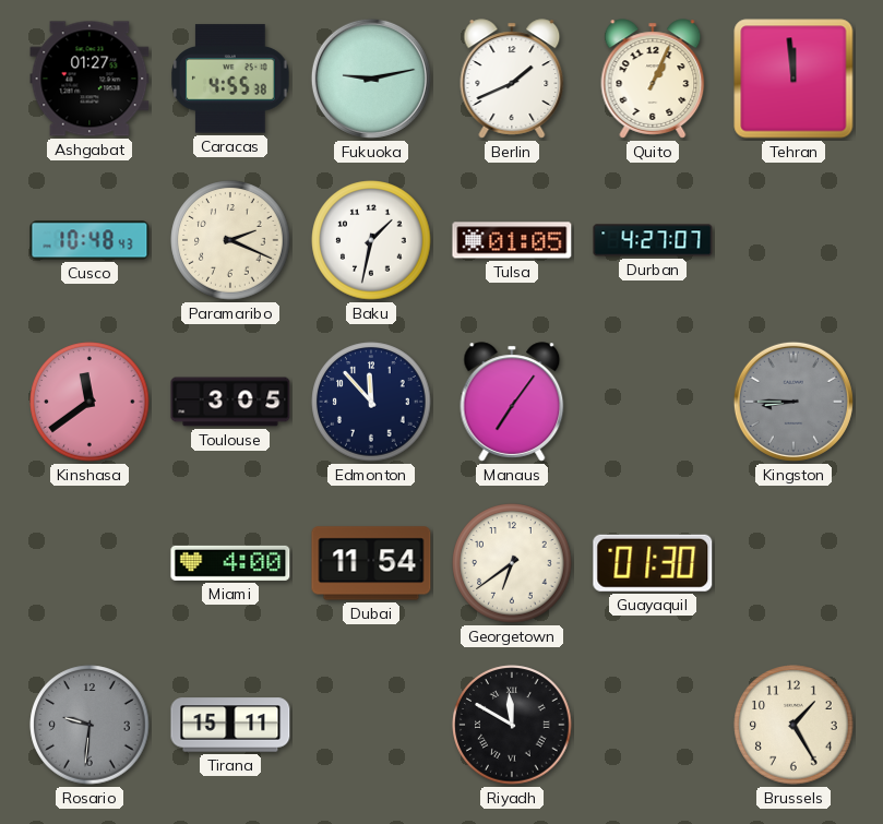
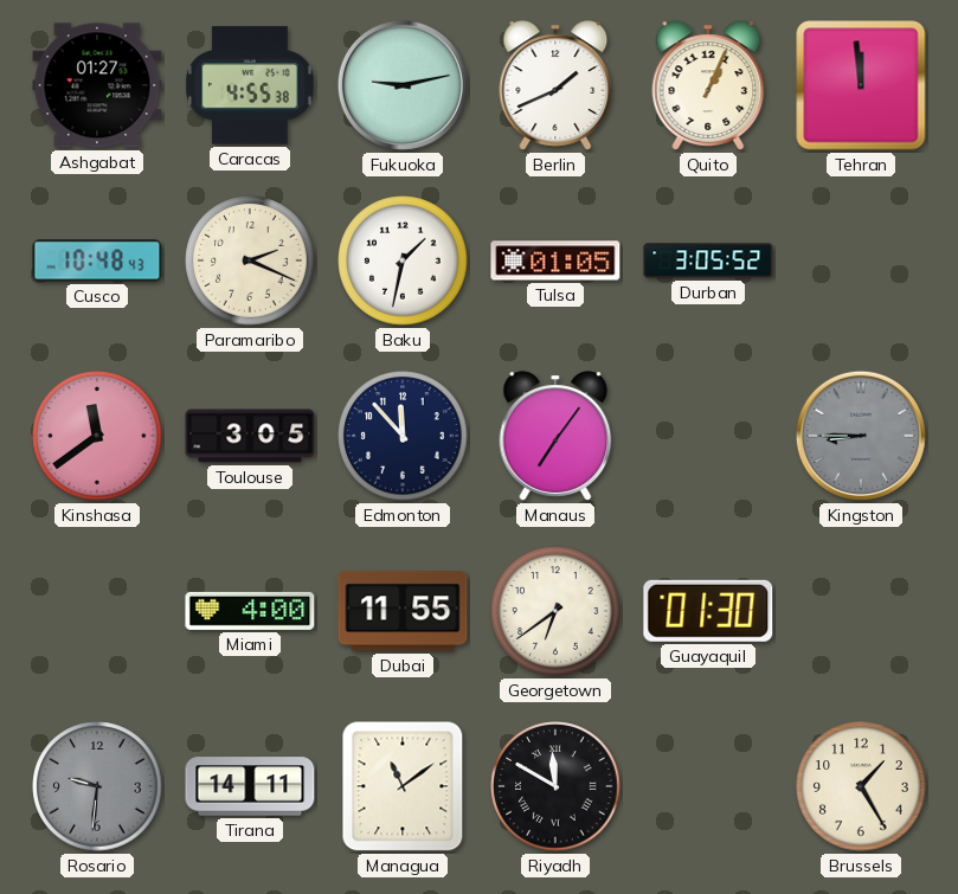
Durban: 4:27 -> 3:05 (708, 261)
Dubai: 11:54 -> 11:55 (403, 611)
Tirana: 15:11 -> 14:11 (250, 786)
Managua: none -> 11:09 (403, 786)
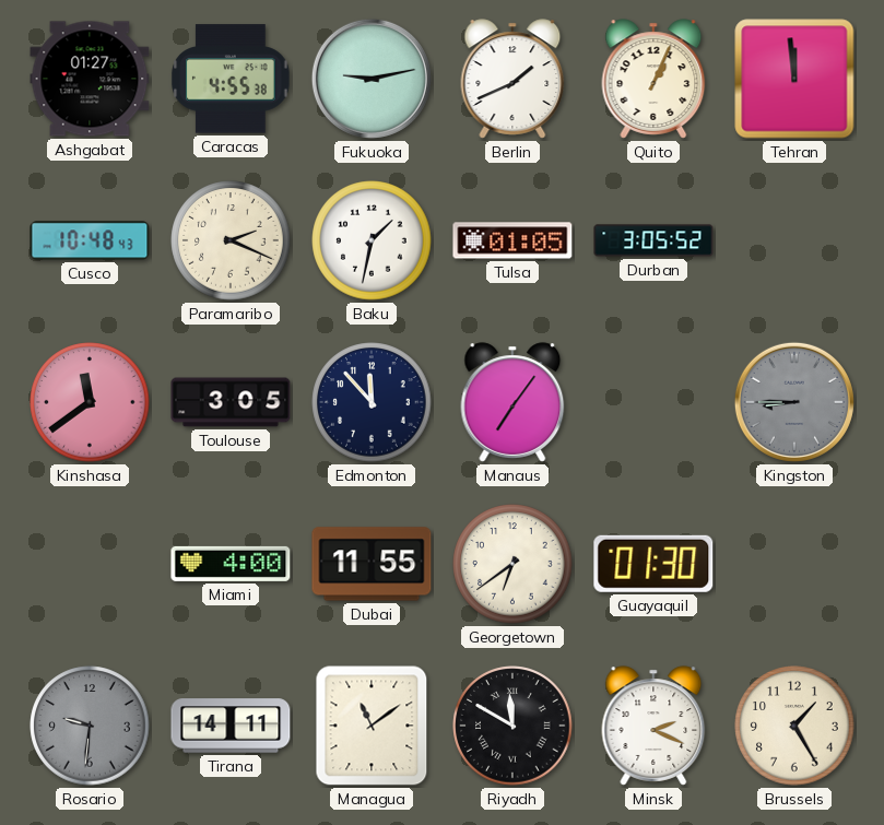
Minsk: none -> 2:19 (653, 726)
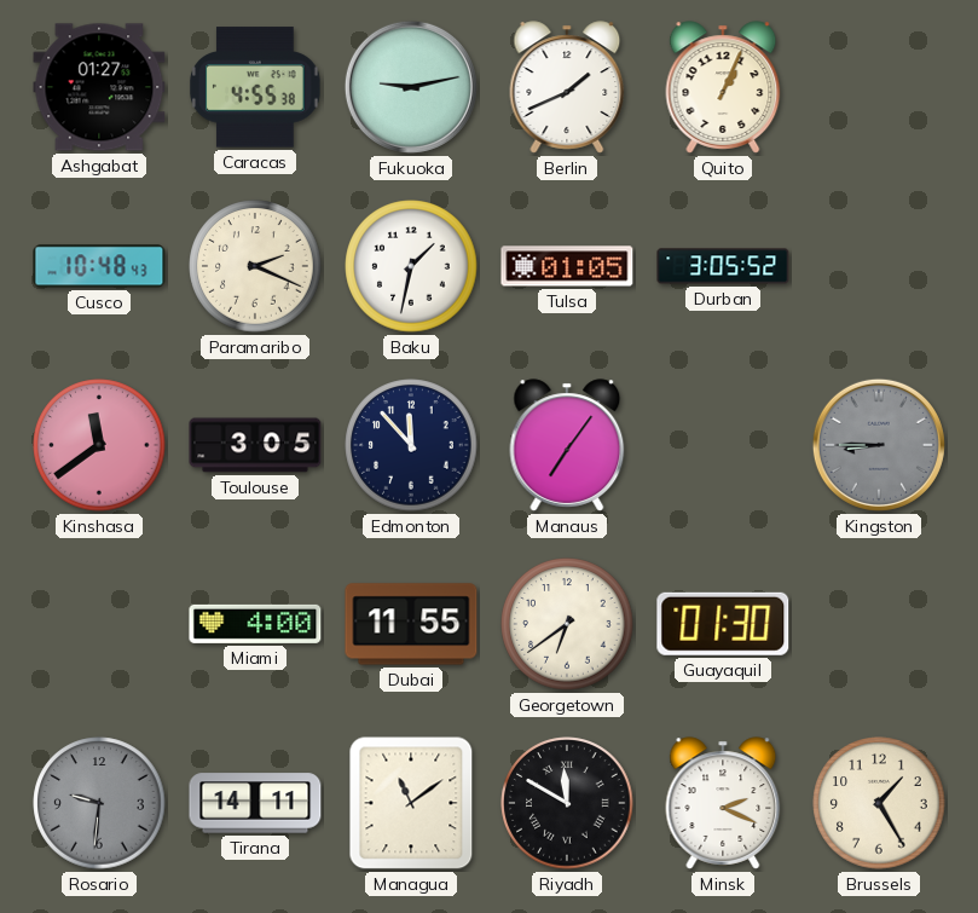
Tehran: 11:59 -> none (794, 79)
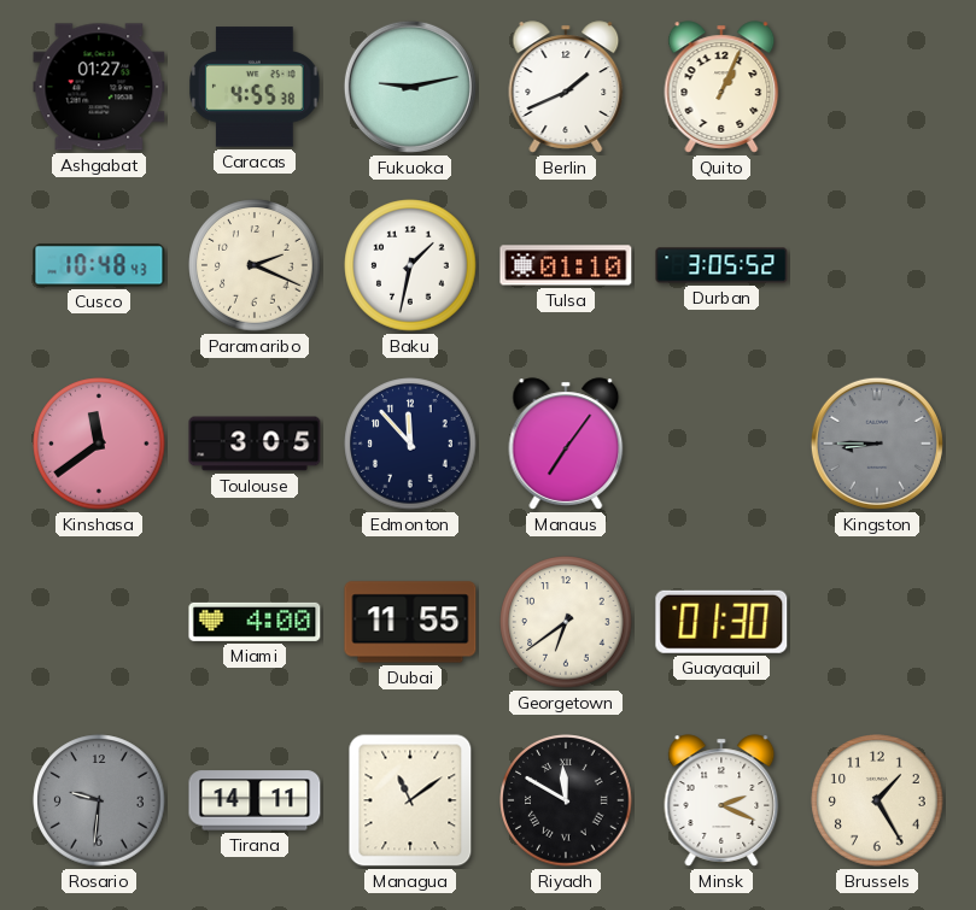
Tulsa: 01:05 -> 01:10 (566, 265)
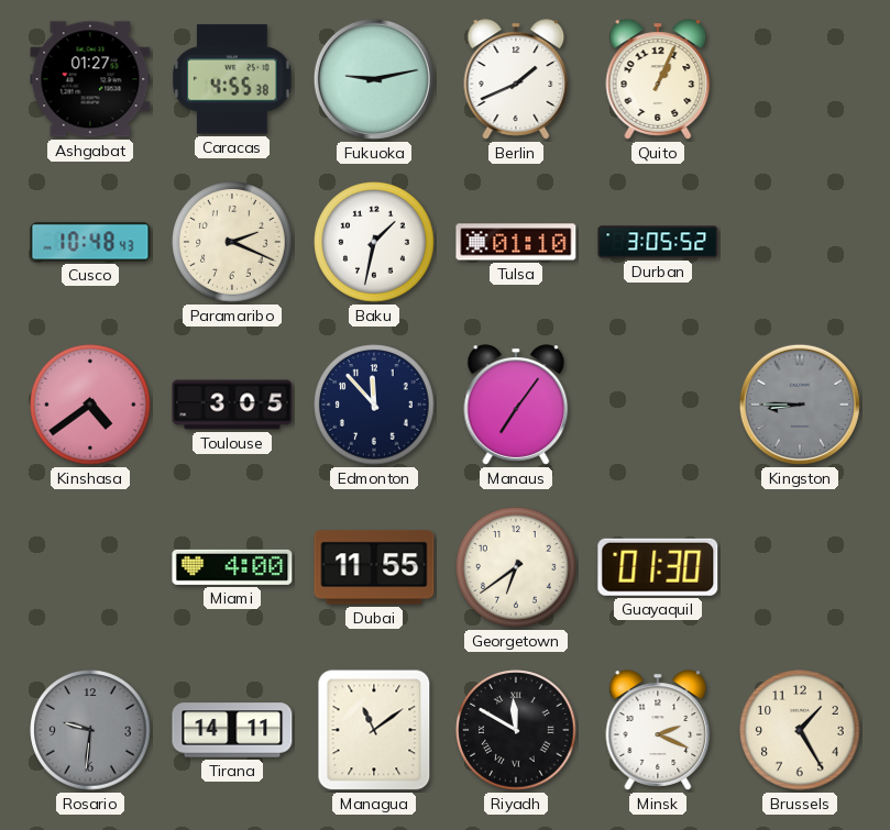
Kinshasa: 11:39 -> 4:39 (90, 405)
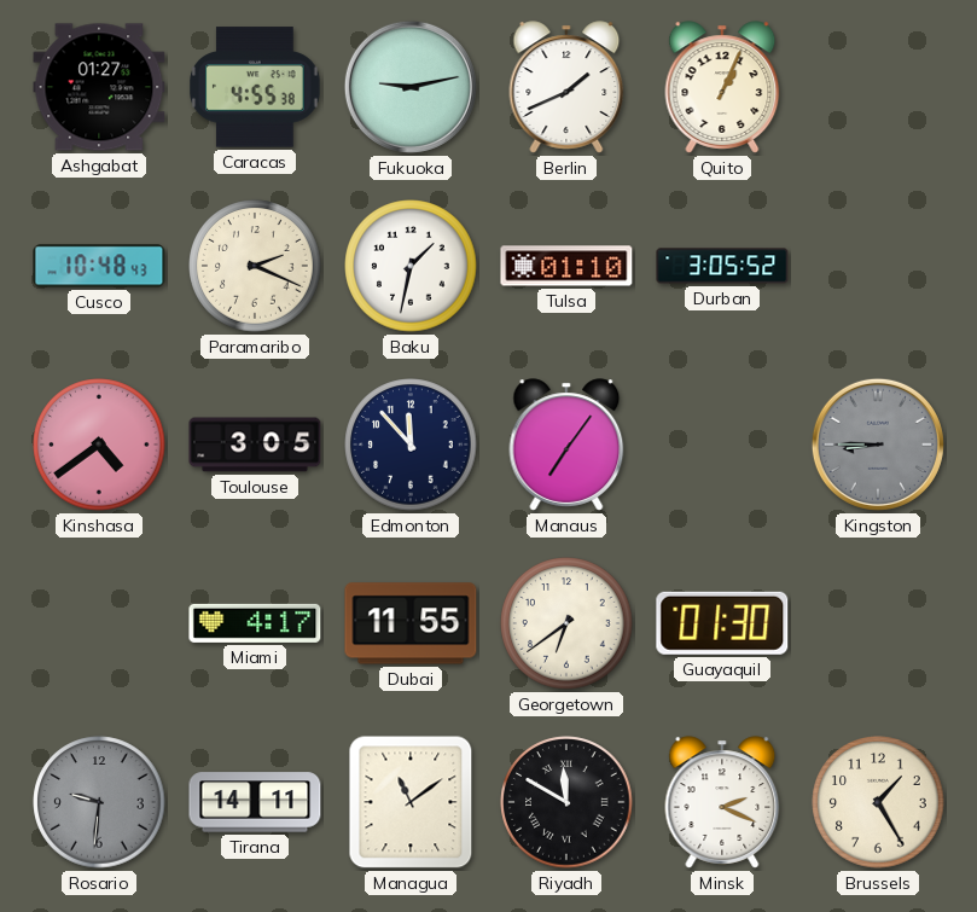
Miami: 4:00 -> 4:17 (255, 623)
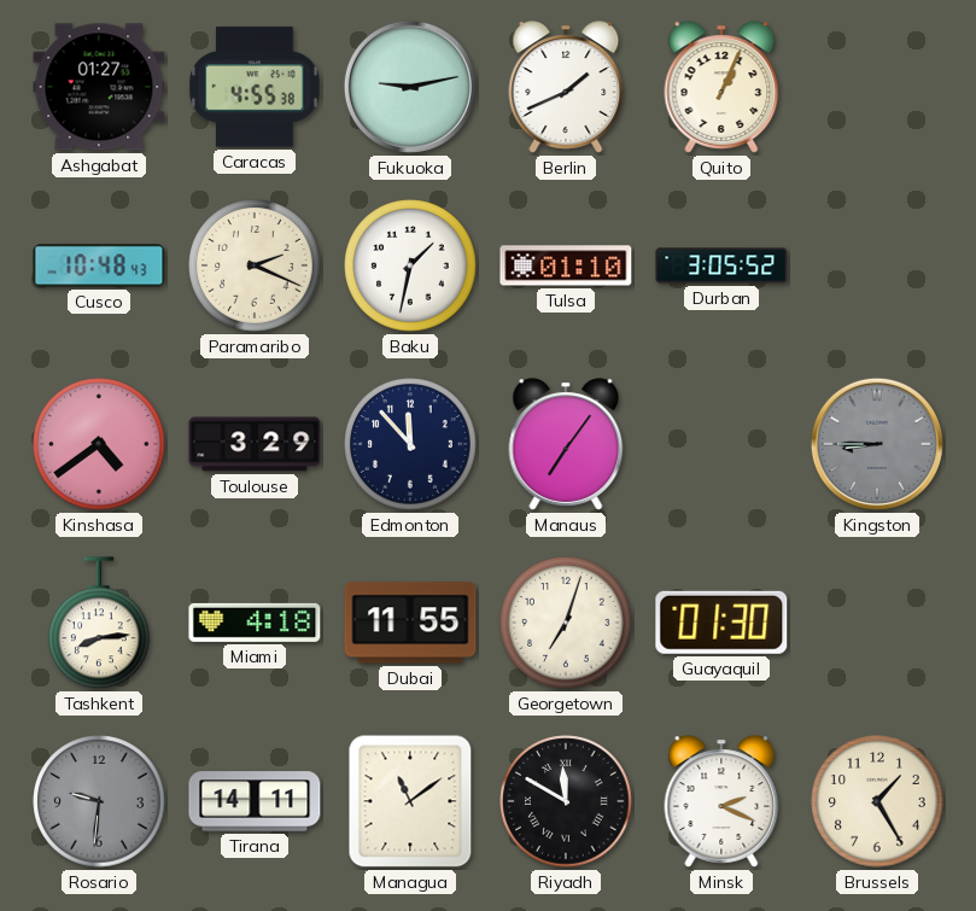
Toulouse: 3:05 -> 3:29 (255, 444)
Tashkent: none -> 8:14 (100, 624)
Miami: 4:17 -> 4:18 (255, 623)
Georgetown: 6:39 -> 7:03 (566, 623)
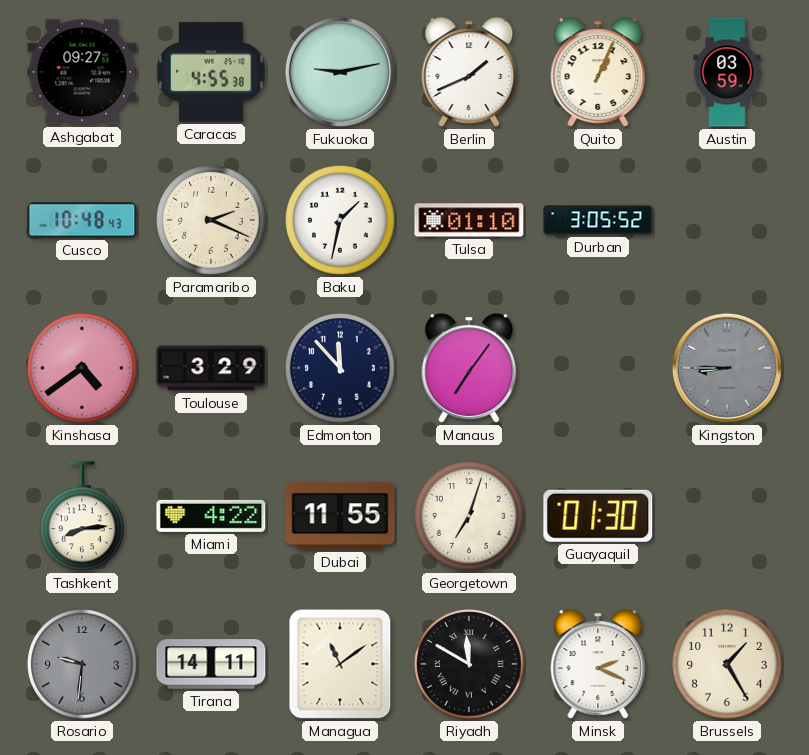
Ashgabat: 01:27 -> 09:27 (82, 72)
Austin: none -> 03:59 (727, 72)
Miami: 4:18 -> 4:22 (211, 516)
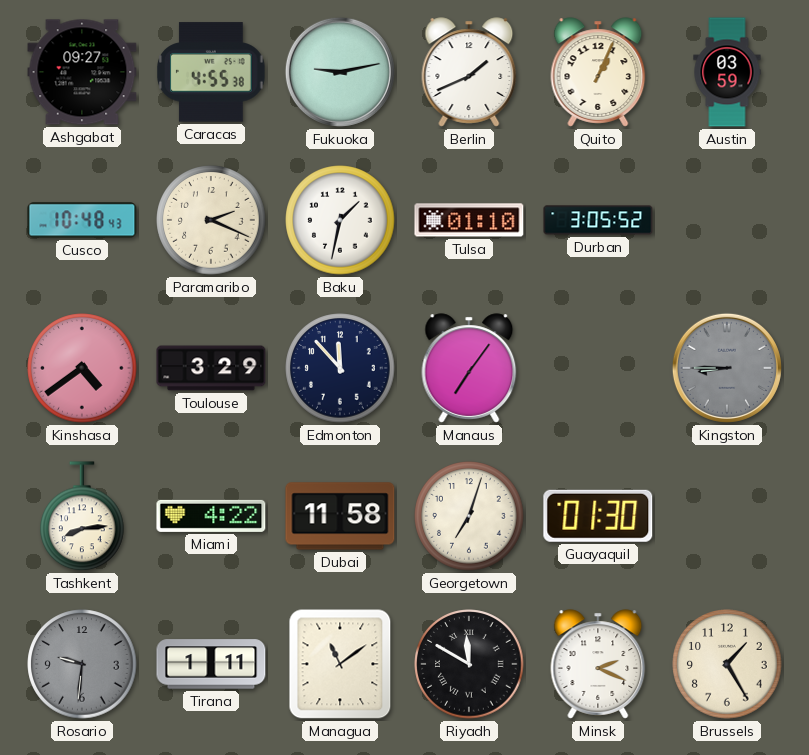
Dubai: 11:55 -> 11:58 (340, 516)
Tirana: 14:11 -> 1:11 (211, 664)
